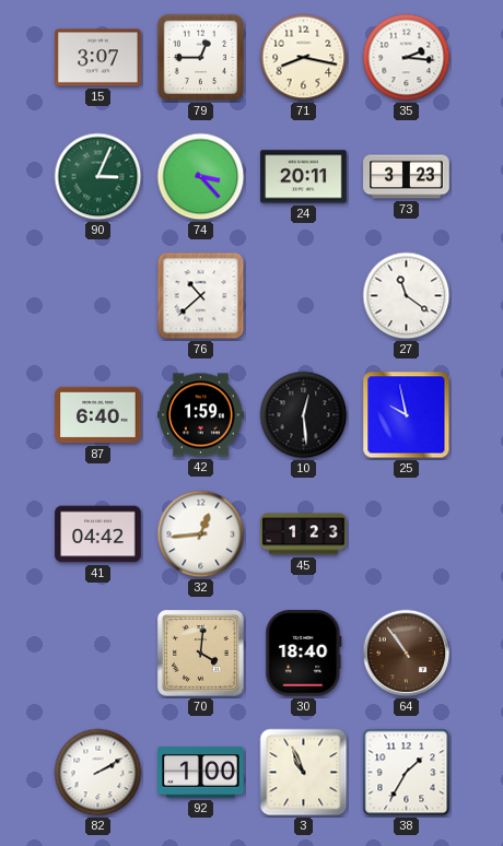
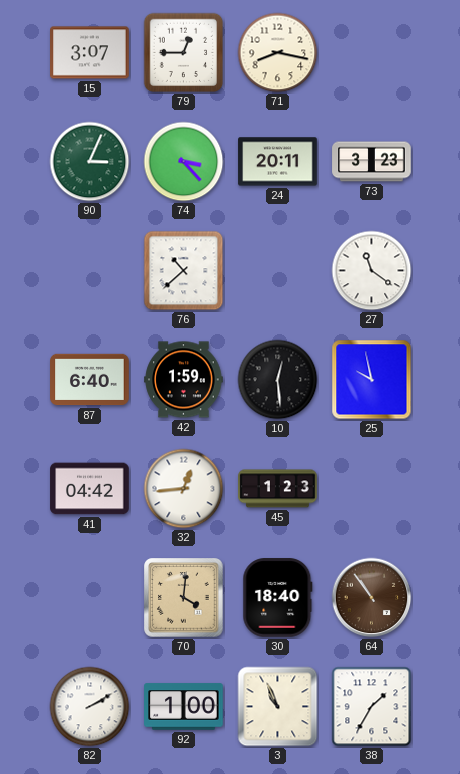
35: 2:16 -> none (407, 58)
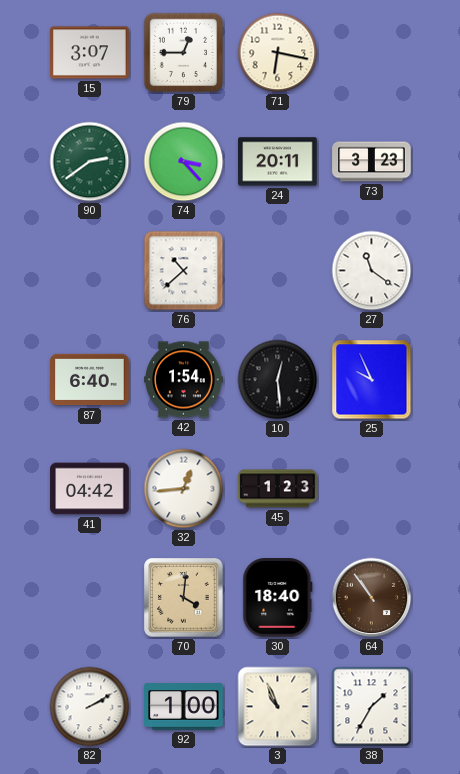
71: 8:17 -> 6:17 (278, 53)
90: 3:04 -> 2:39 (90, 162)
42: 1:59 -> 1:54 (184, 380)
25: 9:58 -> 9:56 (372, 380)
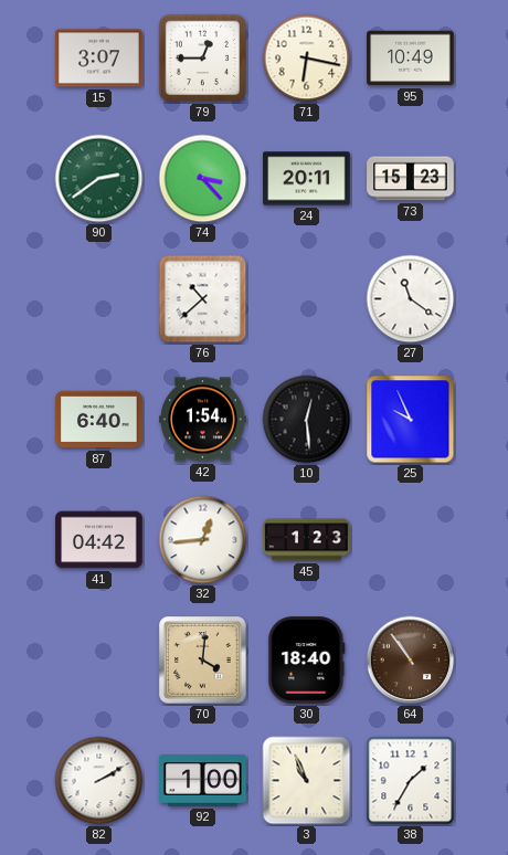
95: none -> 10:49 (411, 59)
73: 3:23 -> 15:23 (411, 179)
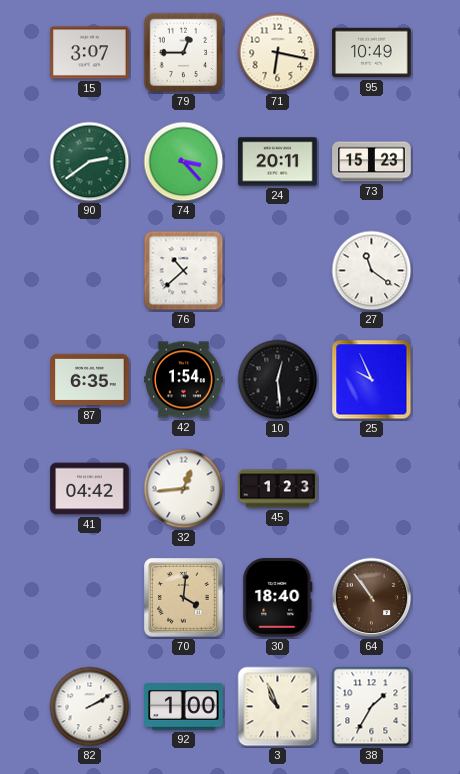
87: 6:40 -> 6:35 (90, 380)
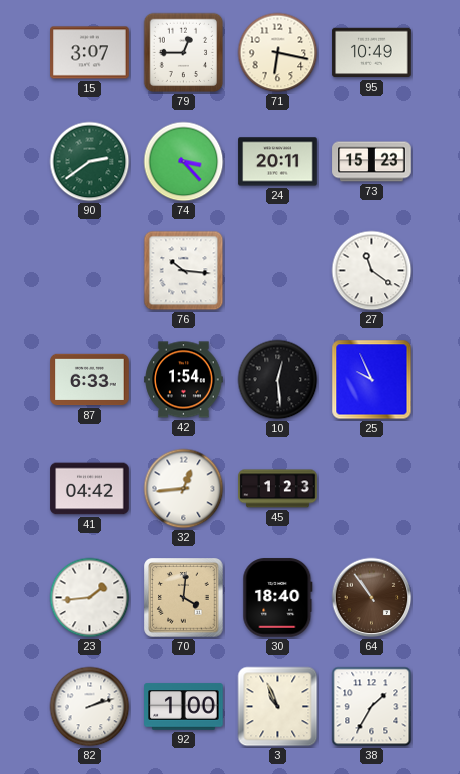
76: 10:38 -> 10:16 (184, 271)
87: 6:35 -> 6:33 (90, 380)
23: none -> 1:44 (90, 598)
82: 2:10 -> 2:12 (90, 707)
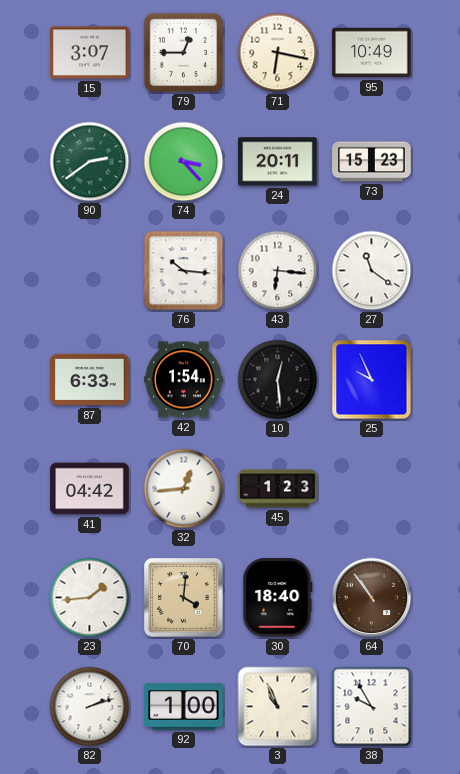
43: none -> 6:16 (278, 271)
38: 1:35 -> 9:55 (372, 707)
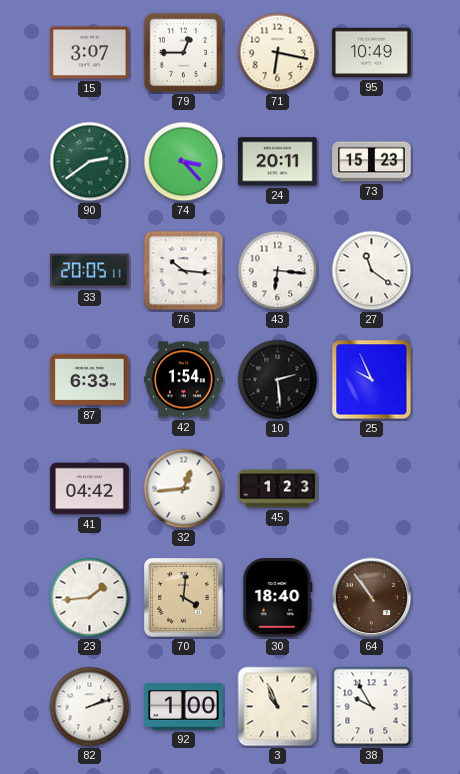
33: none -> 20:05 (90, 271)
10: 12:29 -> 2:29 (278, 380)
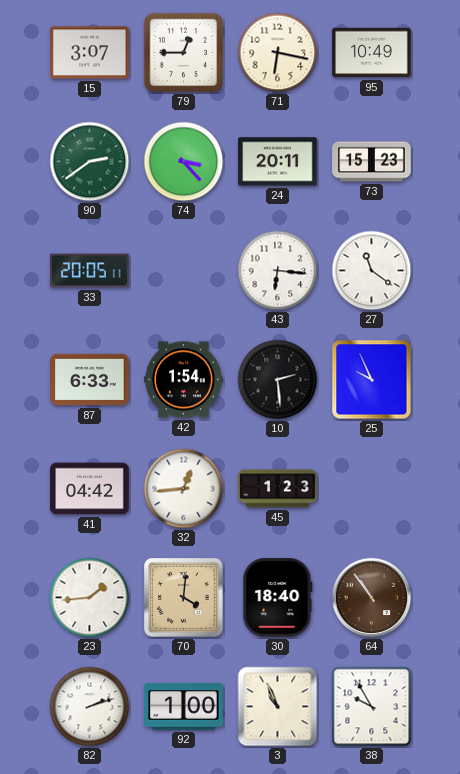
76: 10:16 -> none (184, 271)
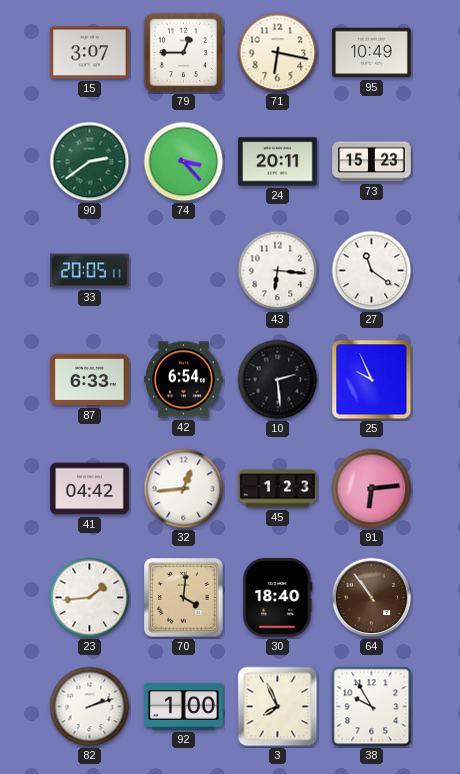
42: 1:54 -> 6:54 (184, 380)
91: none -> 6:14 (372, 489)
3: 10:56 -> 7:56 (278, 707)
